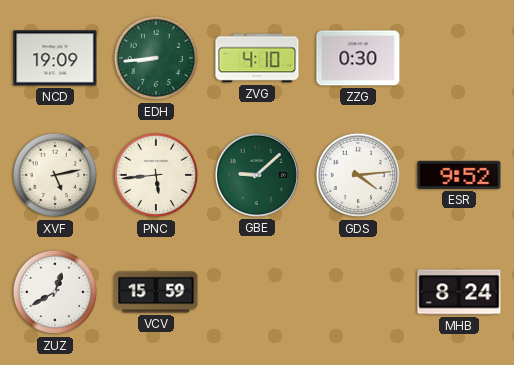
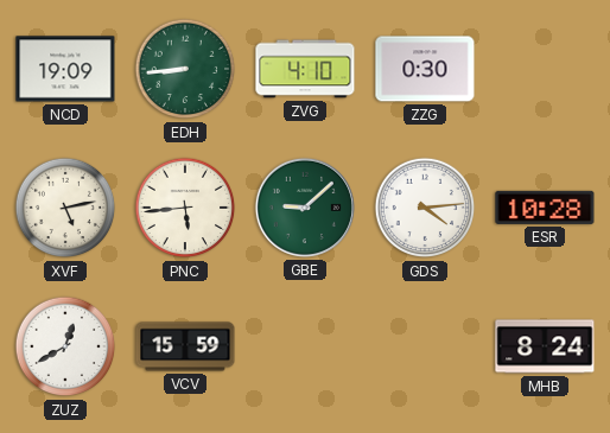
ESR: 9:52 -> 10:28 (545, 208)
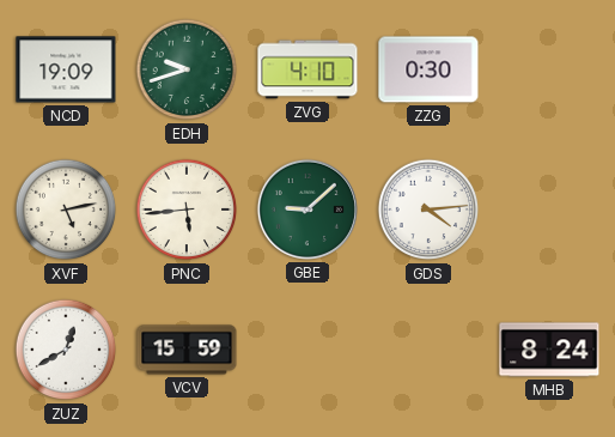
EDH: 8:44 -> 9:42 (187, 69)
ESR: 10:28 -> none (545, 208)
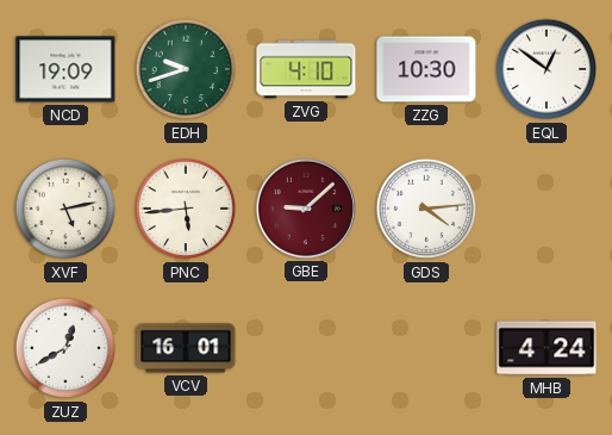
ZZG: 0:30 -> 10:30 (426, 69)
EQL: none -> 12:51 (547, 69)
GBE dial: green -> burgundy (306, 209)
VCV: 15:59 -> 16:01 (186, 348)
MHB: 8:24 -> 4:24 (547, 348)
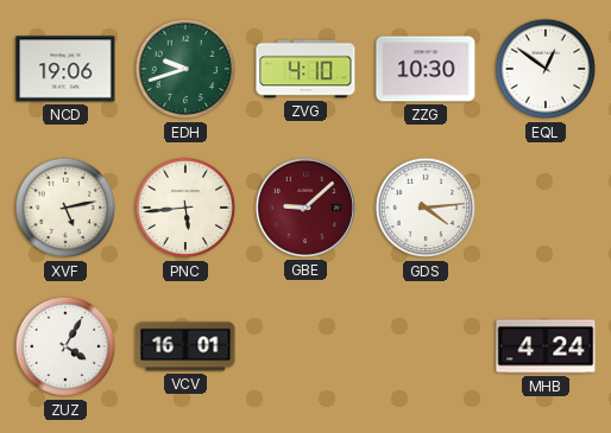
NCD: 19:09 -> 19:06 (65, 69)
ZUZ: 12:40 -> 4:05 (65, 346)
